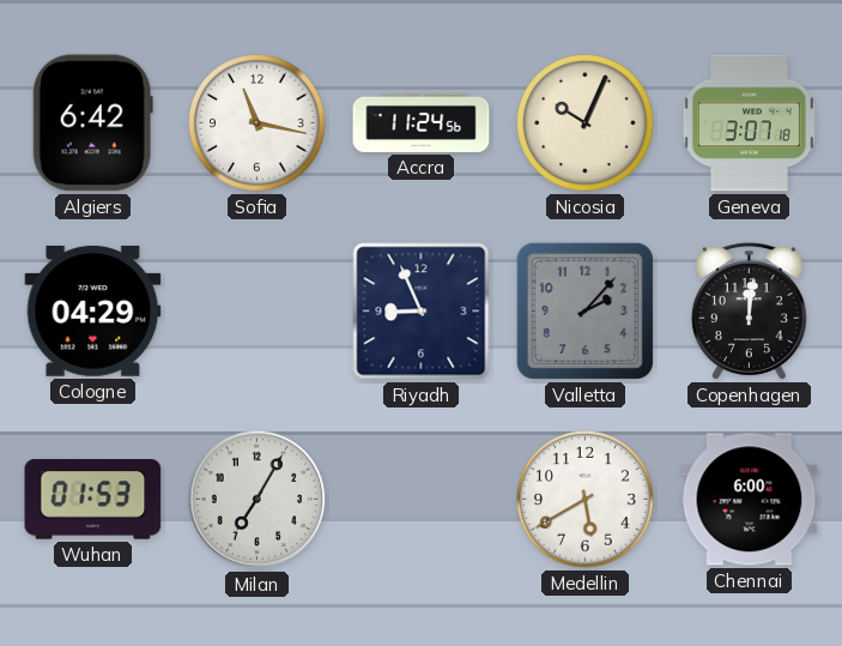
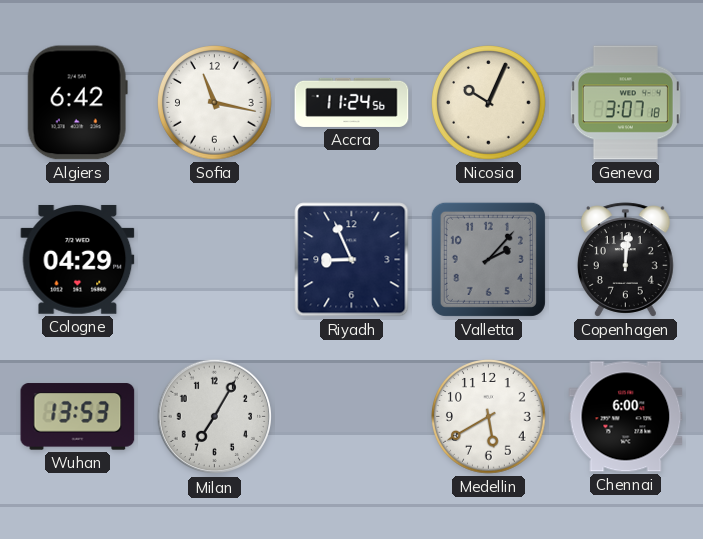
Wuhan: 01:53 -> 13:53 (78, 417)
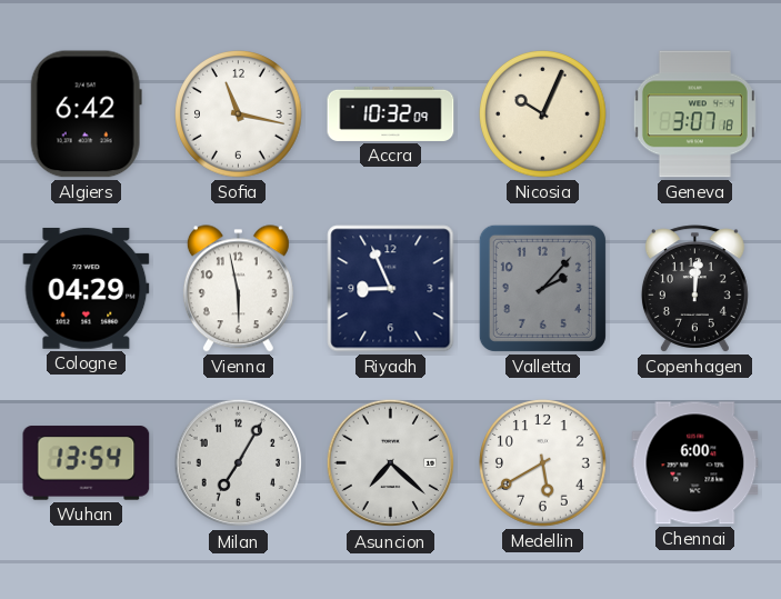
Accra: 11:24 -> 10:32 (391, 113)
Vienna: none -> 5:58 (238, 289)
Wuhan: 13:53 -> 13:54 (87, 463)
Asuncion: none -> 7:22 (391, 463)
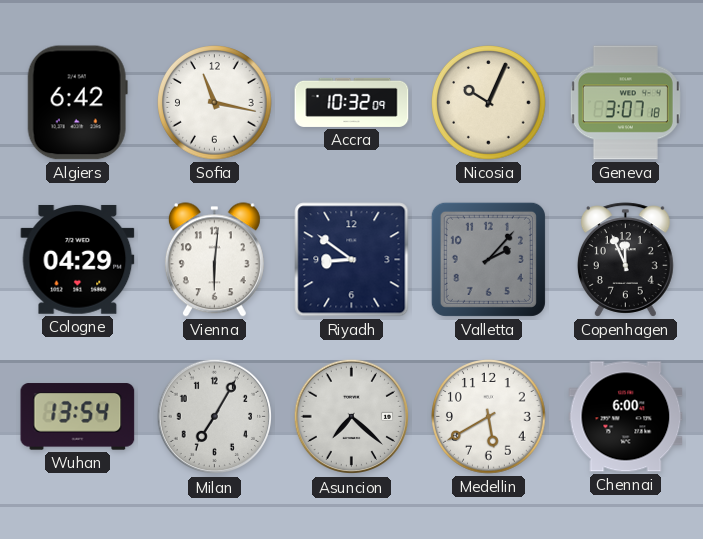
Vienna: 5:58 -> 6:01 (214, 260)
Riyadh: 8:56 -> 8:51 (352, 260)
Copenhagen: 12:01 -> 11:56 (625, 260)
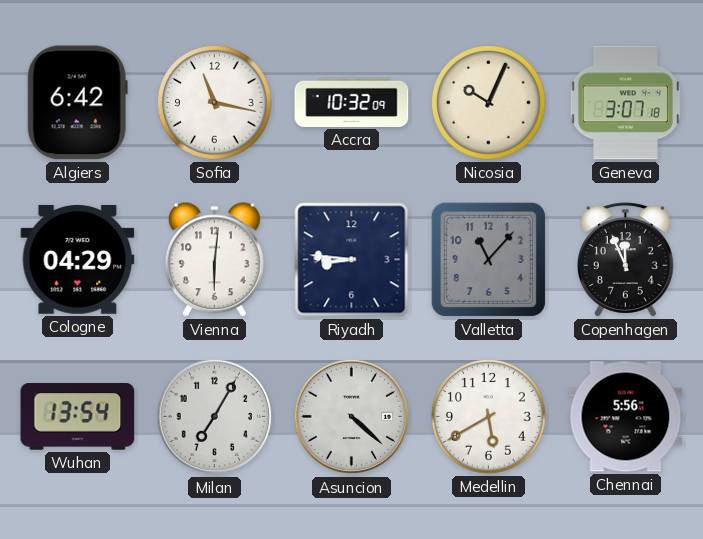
Riyadh: 8:51 -> 8:46 (352, 260)
Valletta: 2:07 -> 11:07 (488, 259)
Asuncion: 7:22 -> 4:22 (352, 417)
Chennai: 6:00 -> 5:56 (626, 417)
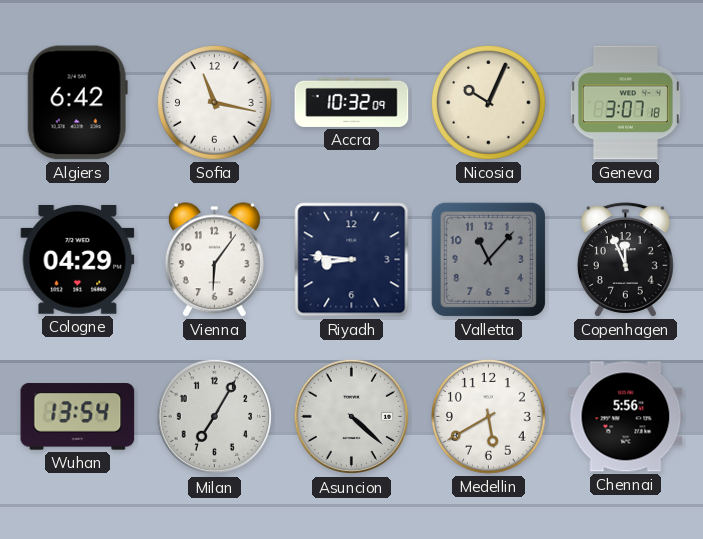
Vienna: 6:01 -> 6:06 (214, 260)
